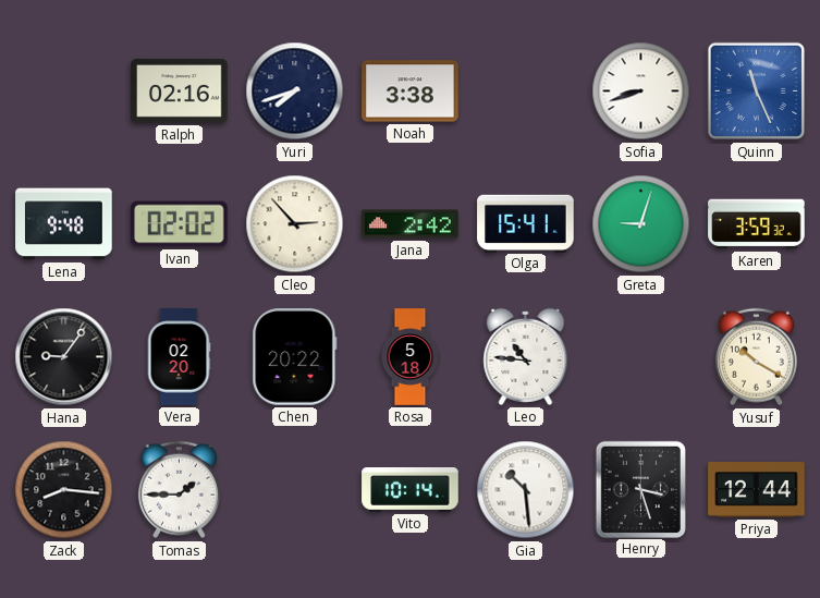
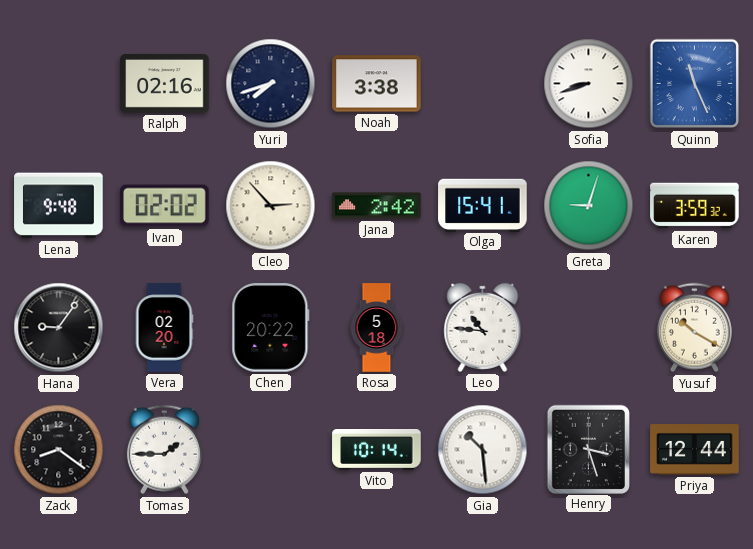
Zack: 8:16 -> 8:21 (59, 450)
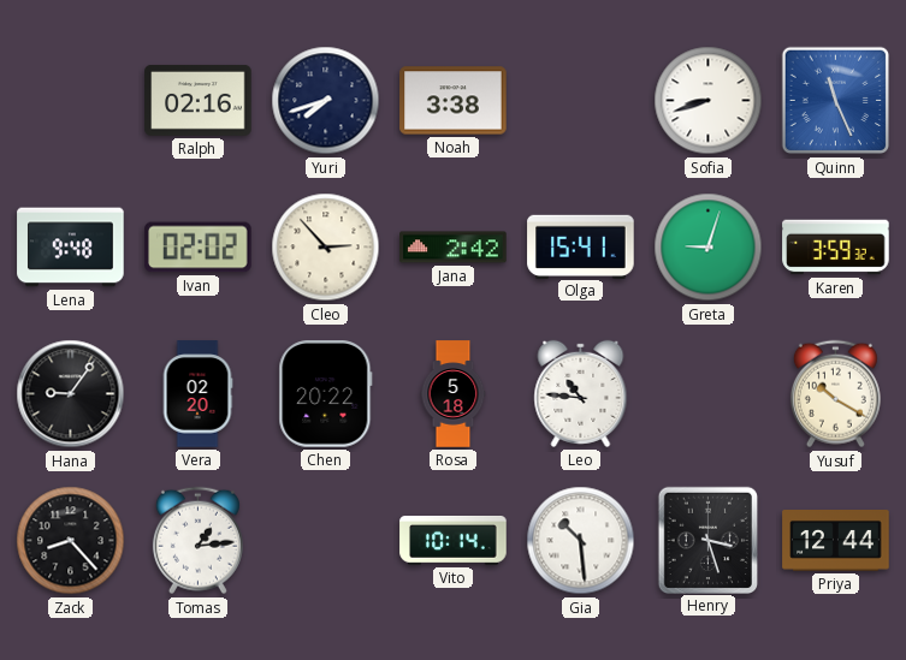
Zack: 8:21 -> 8:23 (71, 541)
Tomas: 1:45 -> 1:14 (197, 541)
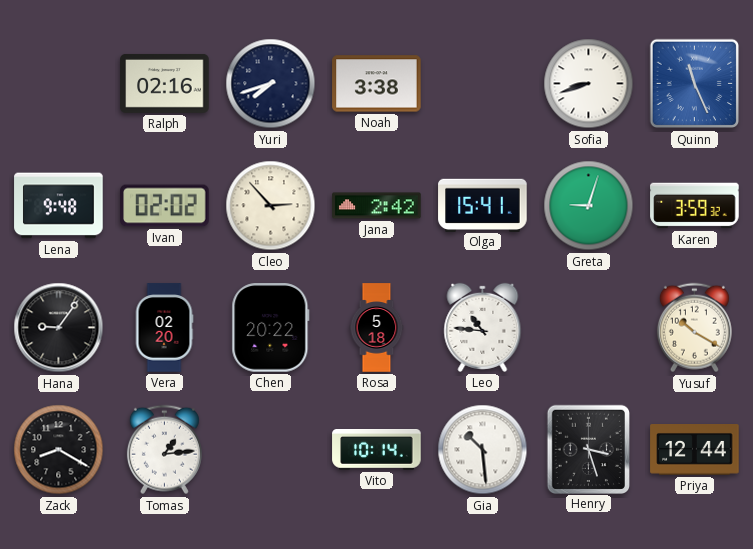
Zack: 8:23 -> 8:20 (59, 450)
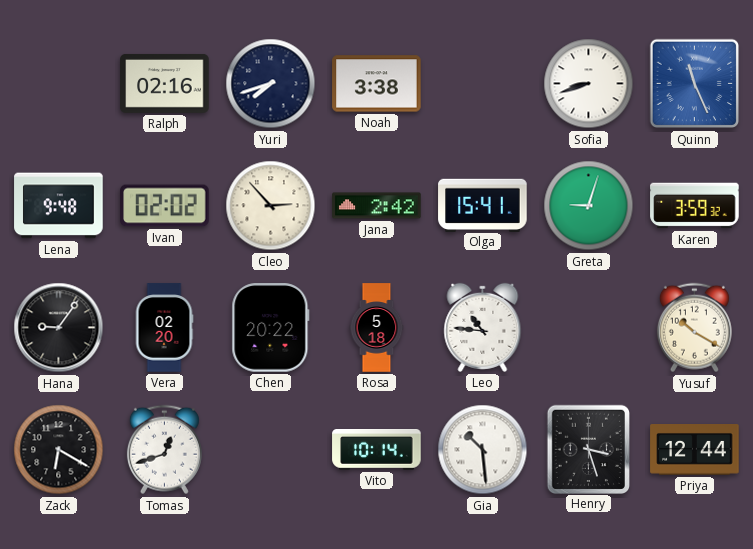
Zack: 8:20 -> 6:20 (59, 450)
Tomas: 1:14 -> 12:42 (164, 450)
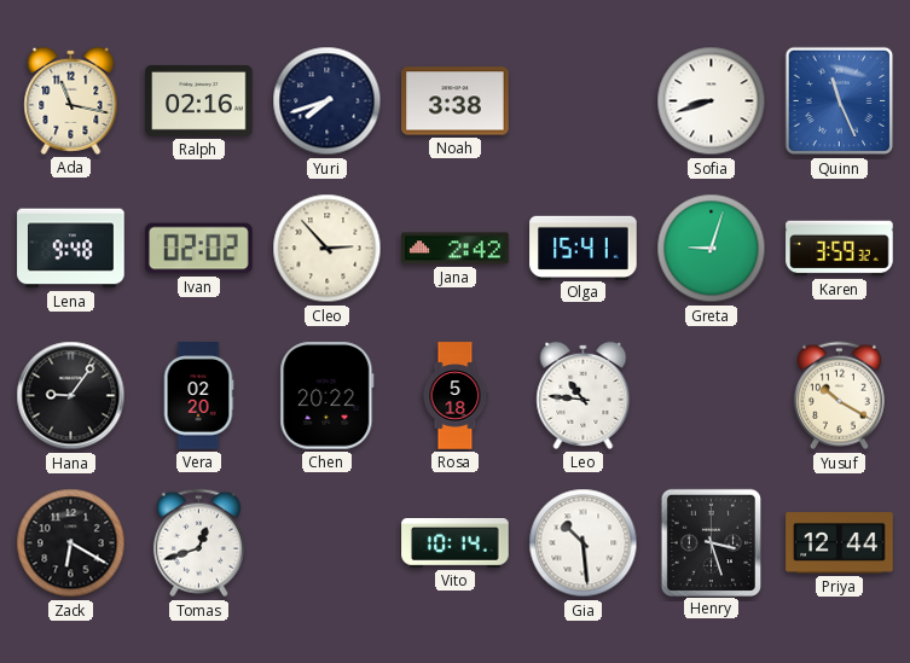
Ada: none -> 11:17 (71, 100)
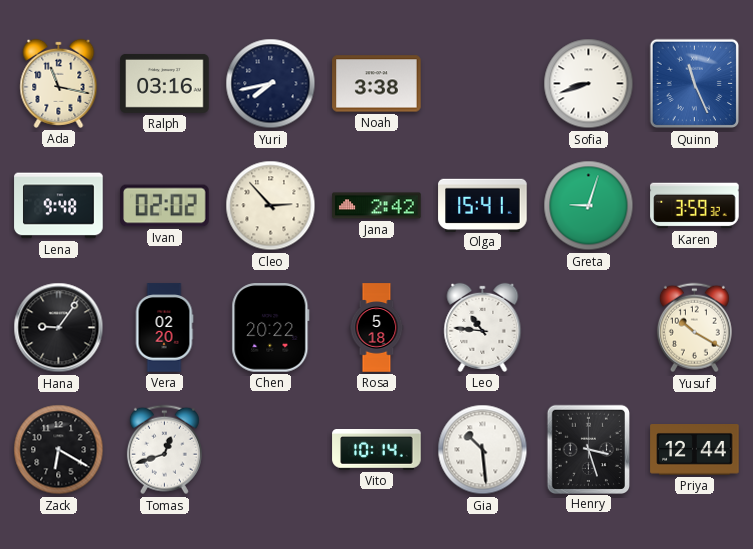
Ralph: 02:16 -> 03:16 (165, 83)
Yuri: 7:42 -> 7:43 (271, 84)
